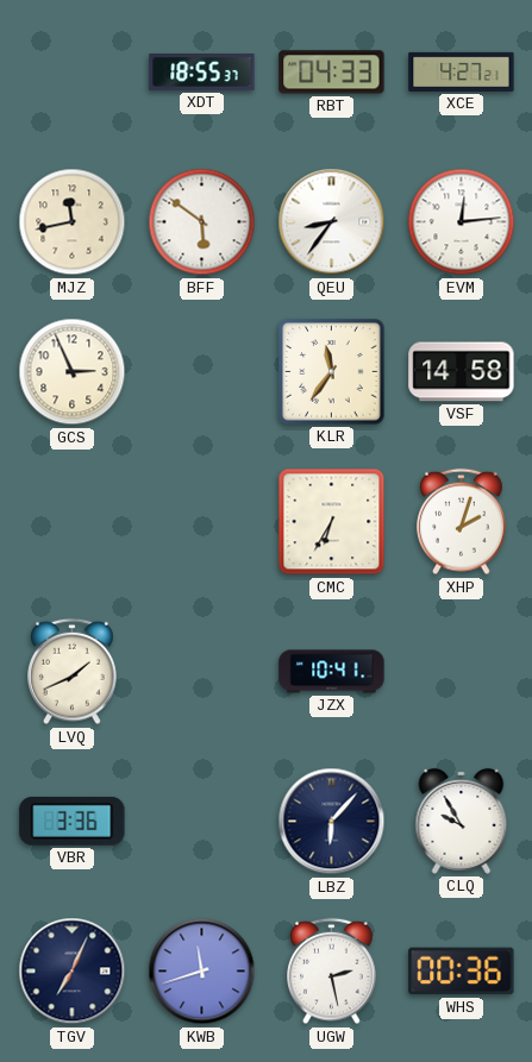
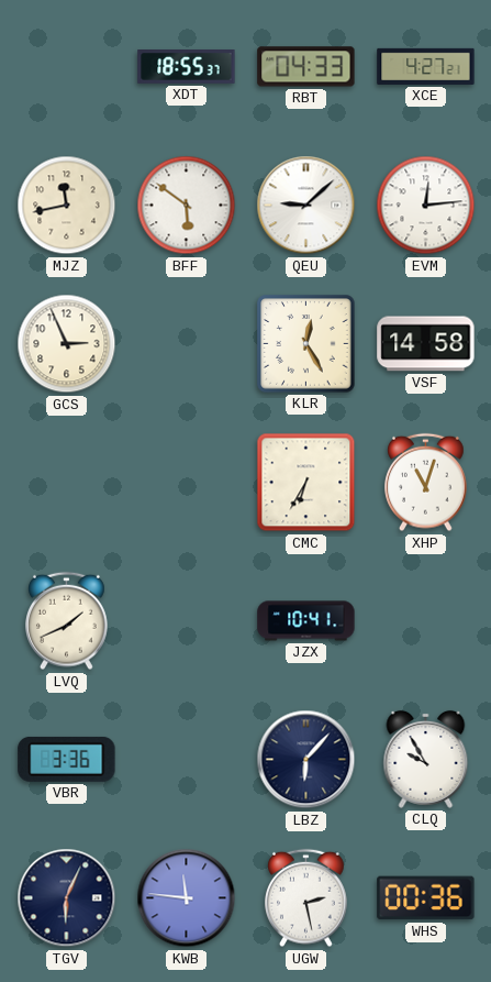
QEU: 8:36 -> 9:08 (306, 206)
KLR: 11:36 -> 12:25 (306, 344)
XHP: 2:03 -> 11:03 (426, 483)
TGV: 7:04 -> 6:04 (67, 898)
KWB: 11:42 -> 11:46 (187, 898)
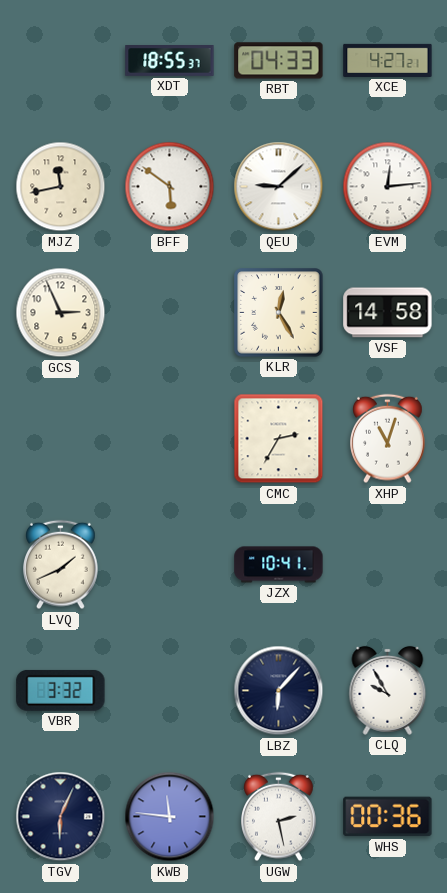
CMC: 6:35 -> 2:35 (279, 439)
VBR: 3:36 -> 3:32 (61, 690)
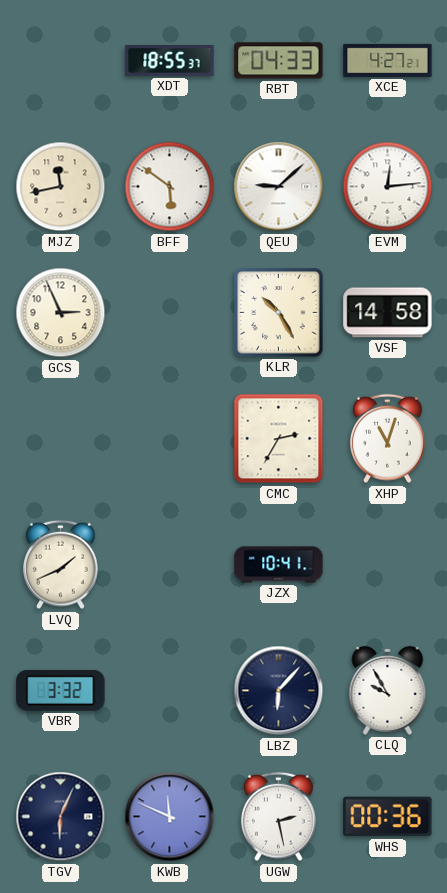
KLR: 12:25 -> 10:25 (279, 313)
KWB: 11:46 -> 11:49 (170, 817)
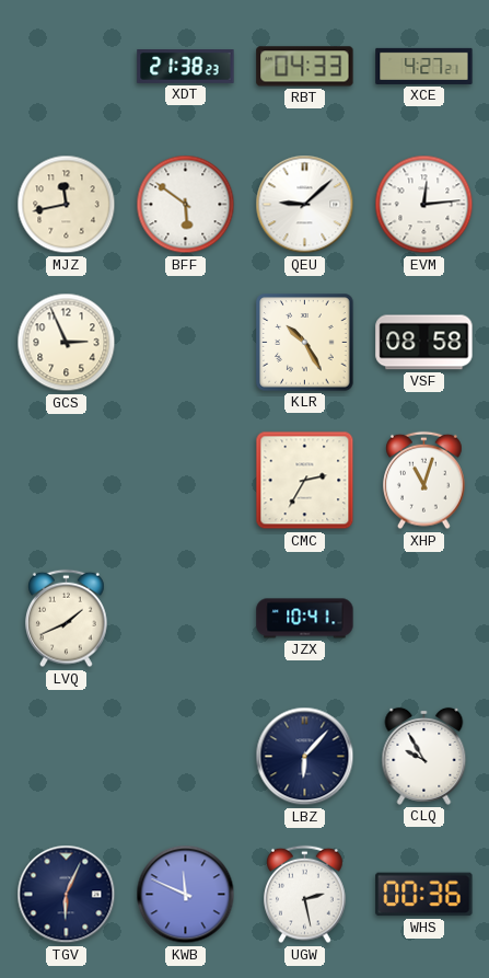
XDT: 18:55 -> 21:38 (186, 67)
VSF: 14:58 -> 08:58 (424, 343)
VBR: 3:32 -> none (61, 690)
